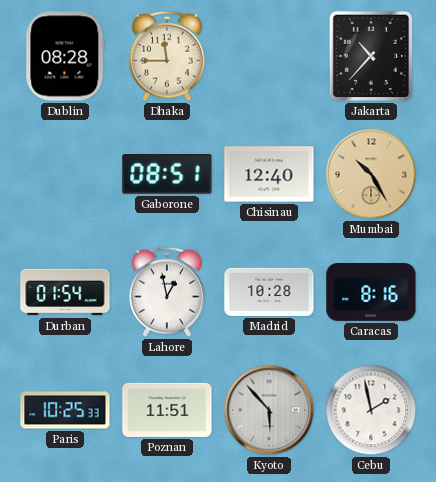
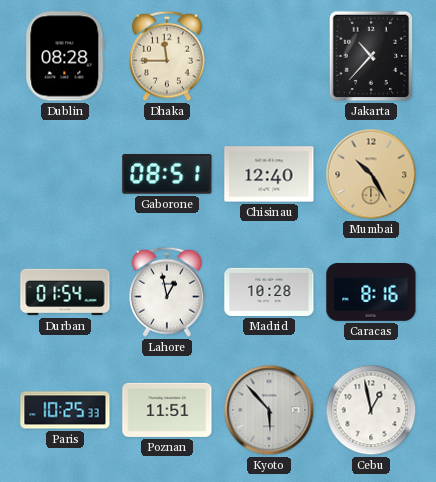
Cebu: 1:58 -> 12:58 (371, 410)
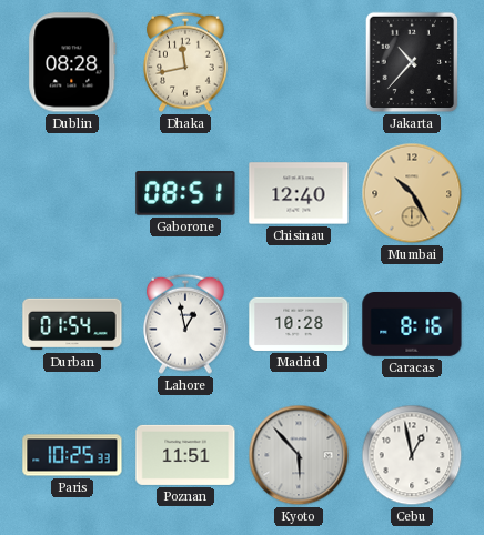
Dhaka: 11:45 -> 11:43 (186, 62)
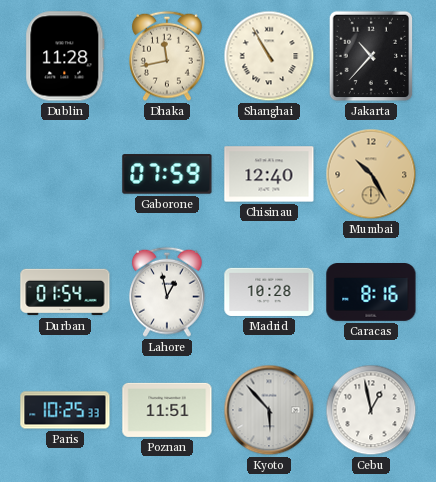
Dublin: 08:28 -> 11:28 (65, 56)
Shanghai: none -> 10:55 (269, 56)
Gaborone: 08:51 -> 07:59 (167, 174)
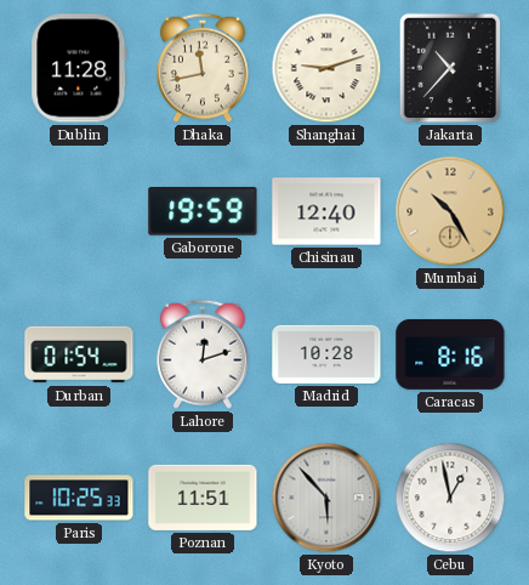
Shanghai: 10:55 -> 9:12 (326, 68)
Gaborone: 07:59 -> 19:59 (203, 211)
Lahore: 12:58 -> 12:12 (204, 354)
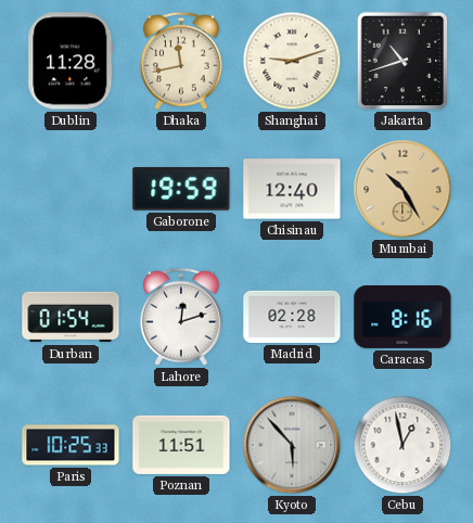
Jakarta: 10:37 -> 10:42 (402, 61)
Madrid: 10:28 -> 02:28 (292, 317)
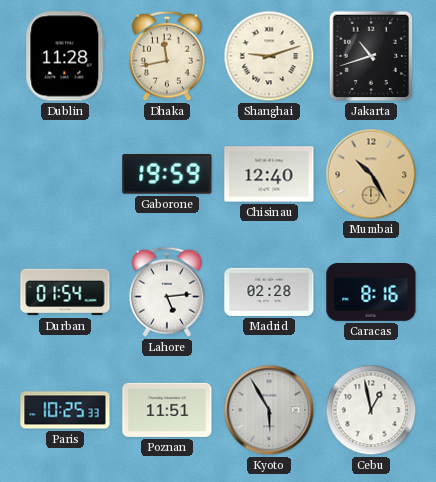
Lahore: 12:12 -> 5:14 (168, 292)
Kyoto: 5:53 -> 5:55 (269, 410)
